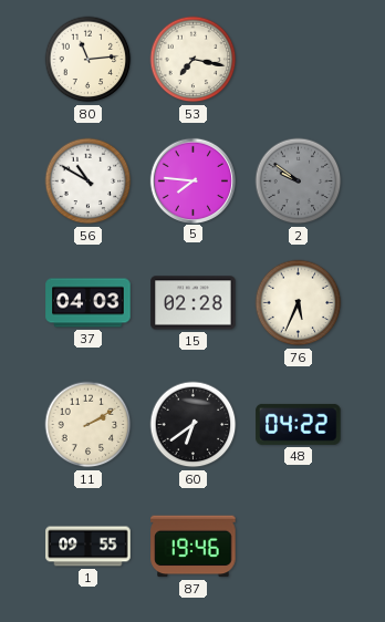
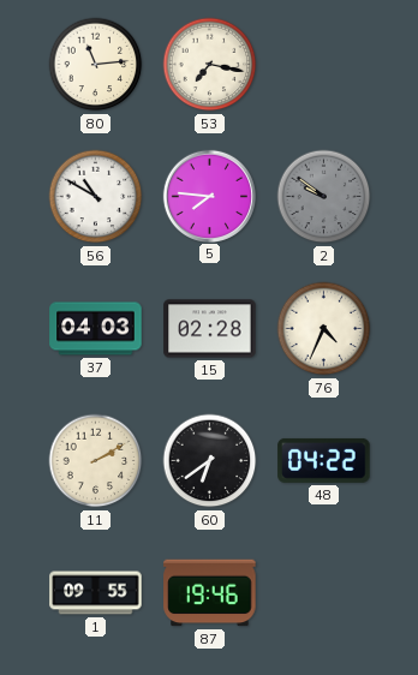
76: 5:34 -> 4:34 (324, 329)
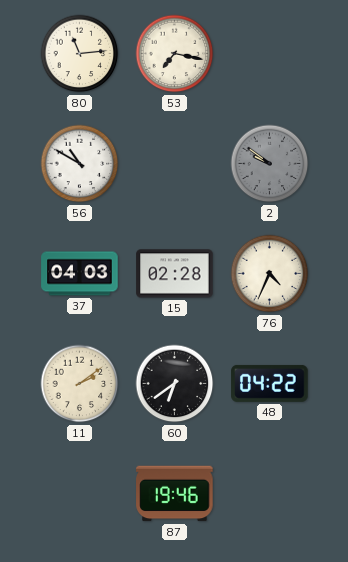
5: 7:46 -> none (209, 196)
11: 2:10 -> 2:09 (80, 384)
1: 09:55 -> none (96, 593)
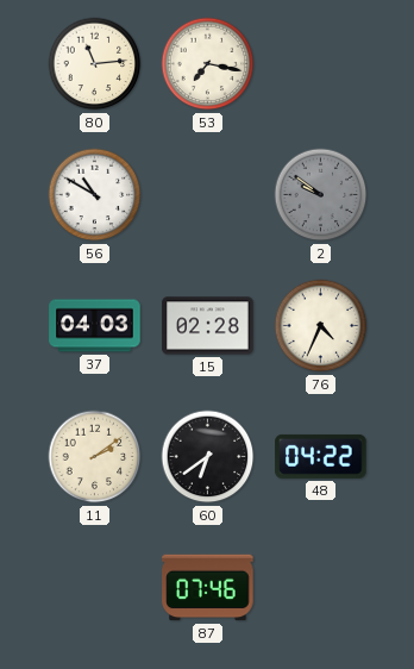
87: 19:46 -> 07:46 (208, 588)
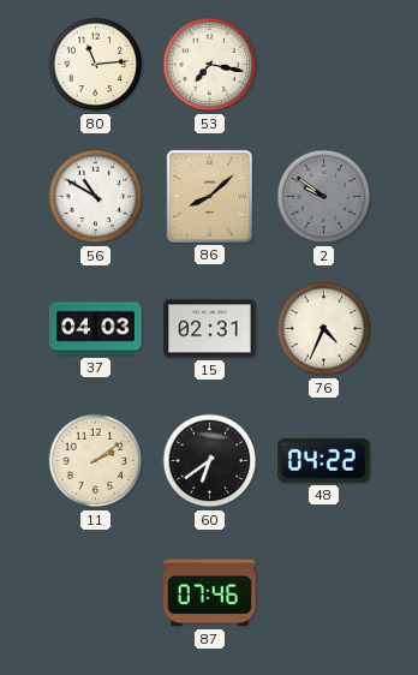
86: none -> 8:08 (209, 196)
15: 02:28 -> 02:31 (210, 329)
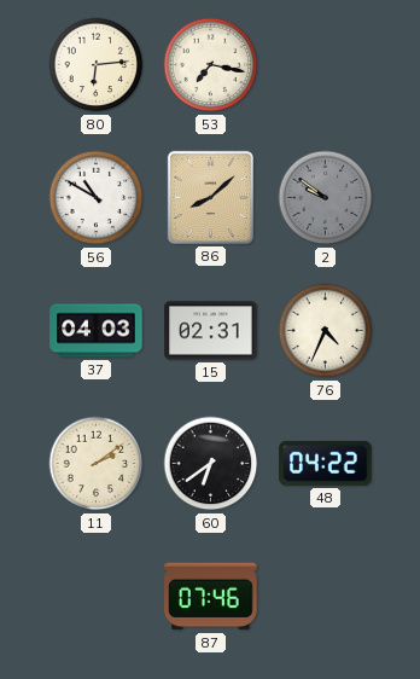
80: 11:14 -> 6:14 (97, 65)
